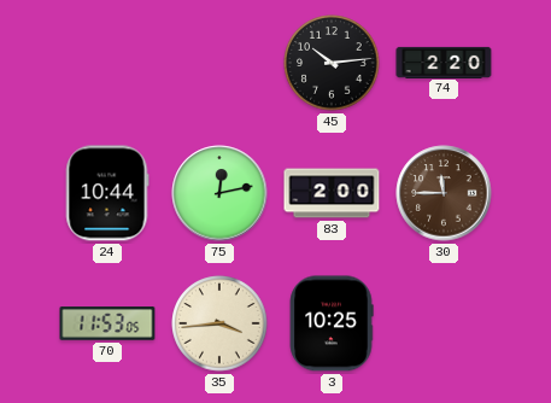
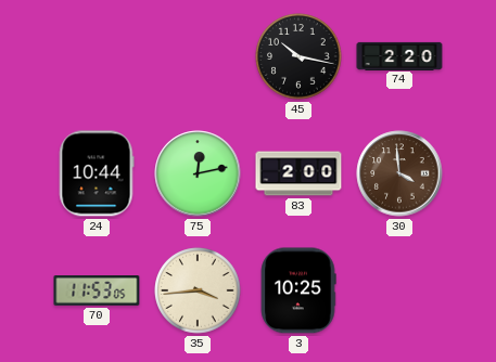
45: 10:14 -> 10:17 (298, 56)
30: 11:45 -> 3:59 (399, 173)
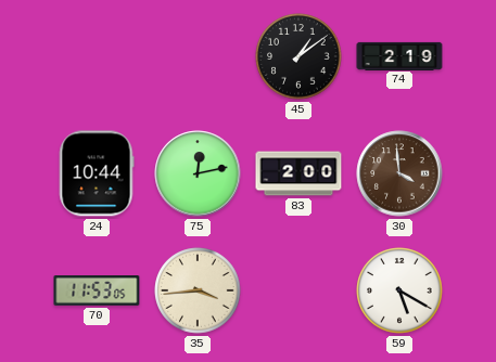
45: 10:17 -> 1:09 (298, 56)
74: 2:20 -> 2:19 (399, 55)
3: 10:25 -> none (298, 290)
59: none -> 5:20 (399, 290)
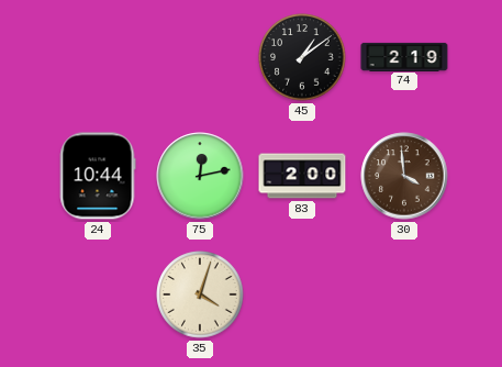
70: 11:53 -> none (97, 290)
35: 3:44 -> 4:03 (200, 294)
59: 5:20 -> none (399, 290)
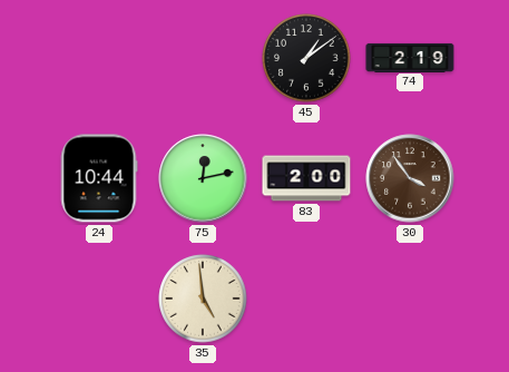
30: 3:59 -> 3:54 (410, 178)
35: 4:03 -> 4:59 (203, 298)
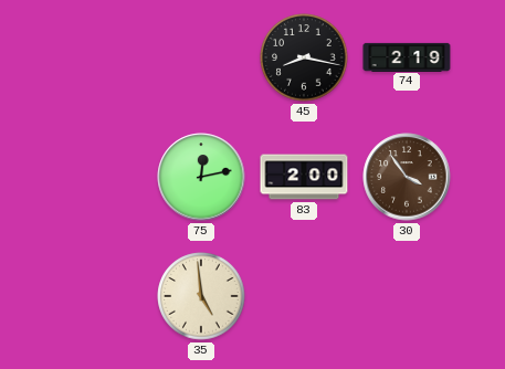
45: 1:09 -> 8:17 (304, 57)
24: 10:44 -> none (99, 178)
